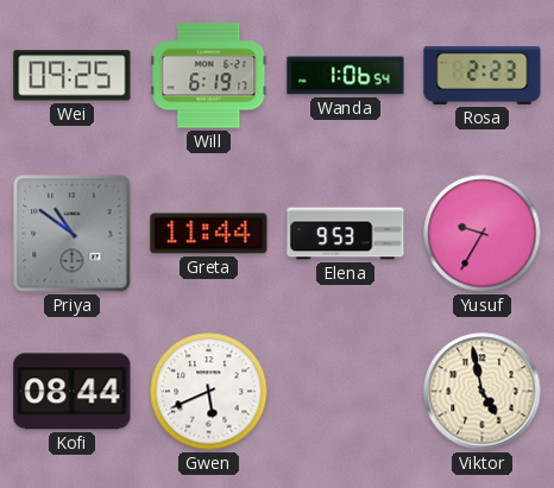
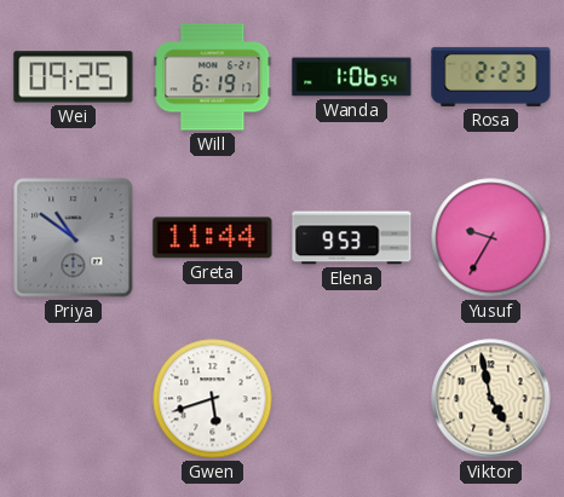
Kofi: 08:44 -> none (73, 392)
Gwen: 5:41 -> 5:42 (213, 399)
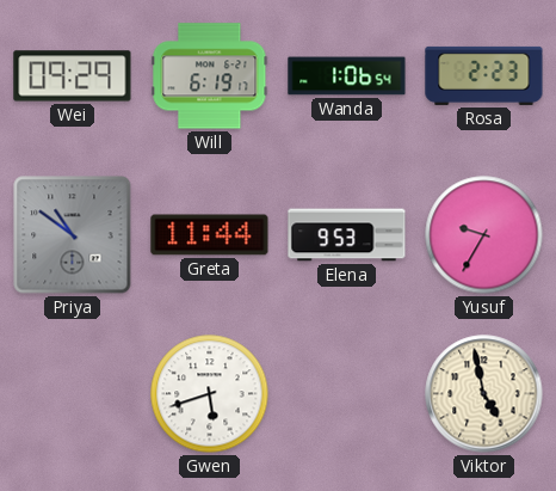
Wei: 09:25 -> 09:29 (73, 76)
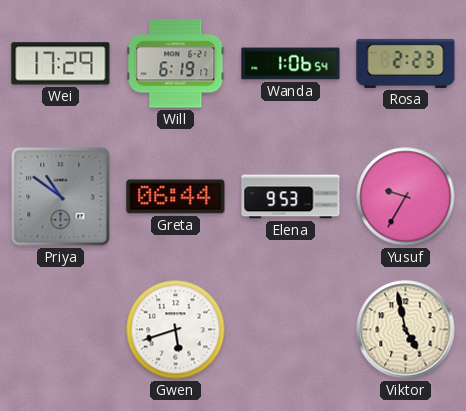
Wei: 09:29 -> 17:29 (61, 64)
Greta: 11:44 -> 06:44 (176, 197)
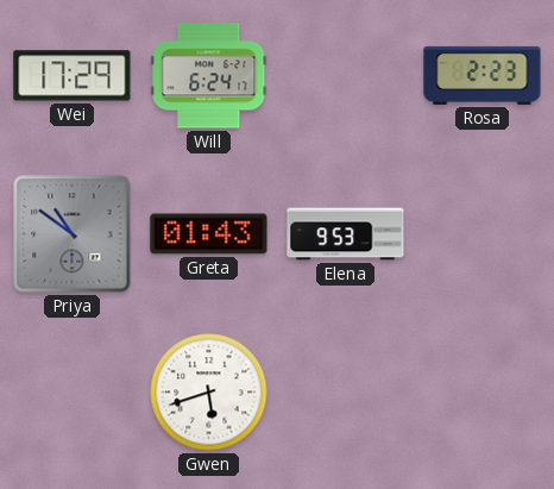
Will: 6:19 -> 6:24 (209, 76)
Wanda: 1:06 -> none (291, 64)
Greta: 06:44 -> 01:43 (209, 234)
Yusuf: 9:35 -> none (406, 197)
Viktor: 4:58 -> none (406, 330)
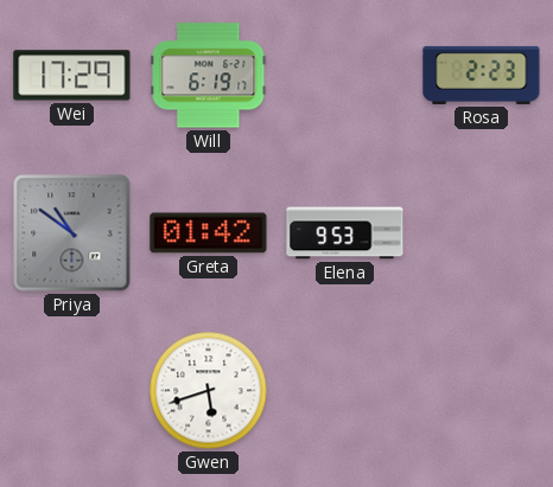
Will: 6:24 -> 6:19 (209, 76)
Greta: 01:43 -> 01:42 (209, 233)
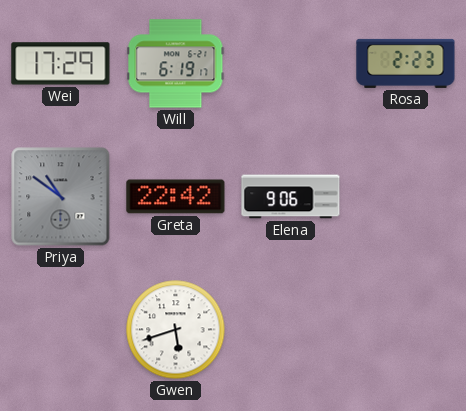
Greta: 01:42 -> 22:42 (176, 197)
Elena: 9:53 -> 9:06 (291, 197)
